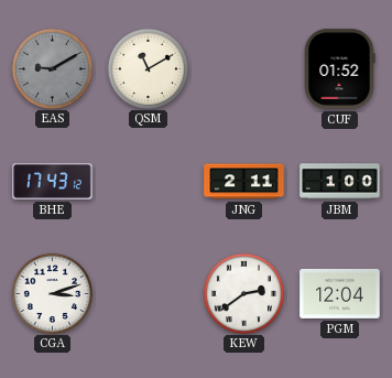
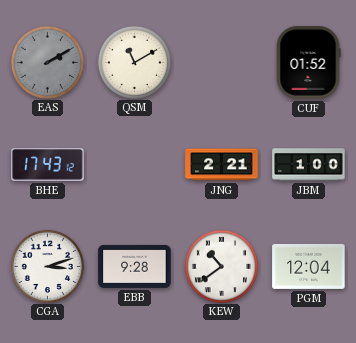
EAS: 9:10 -> 2:10 (47, 62)
JNG: 2:11 -> 2:21 (222, 165)
EBB: none -> 9:28 (135, 266)
KEW: 2:39 -> 10:39 (221, 266)
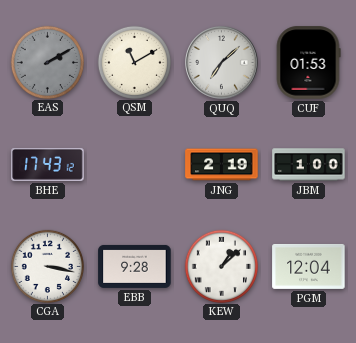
QUQ: none -> 7:08 (222, 63)
CUF: 01:52 -> 01:53 (308, 63)
JNG: 2:21 -> 2:19 (222, 165)
CGA: 3:12 -> 3:17 (47, 266)
KEW: 10:39 -> 1:08 (221, 266)
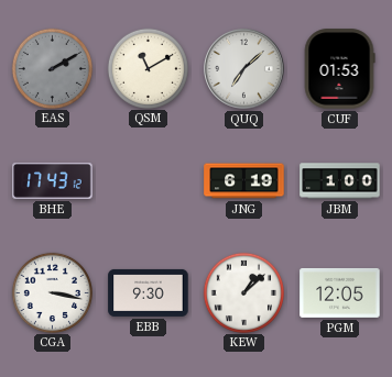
JNG: 2:19 -> 6:19 (244, 181)
EBB: 9:28 -> 9:30 (149, 292)
PGM: 12:04 -> 12:05 (340, 292)
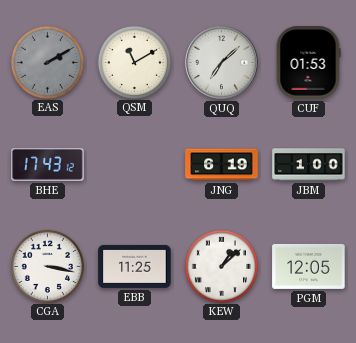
EBB: 9:30 -> 11:25 (135, 266)
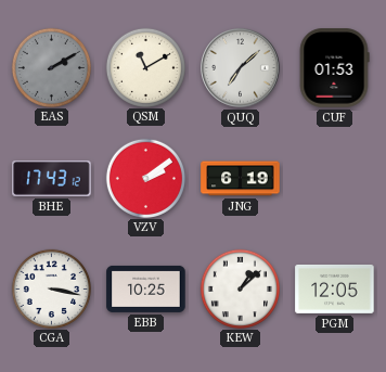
VZV: none -> 2:09 (145, 178)
JBM: 1:00 -> none (309, 165)
EBB: 11:25 -> 10:25 (146, 288)
